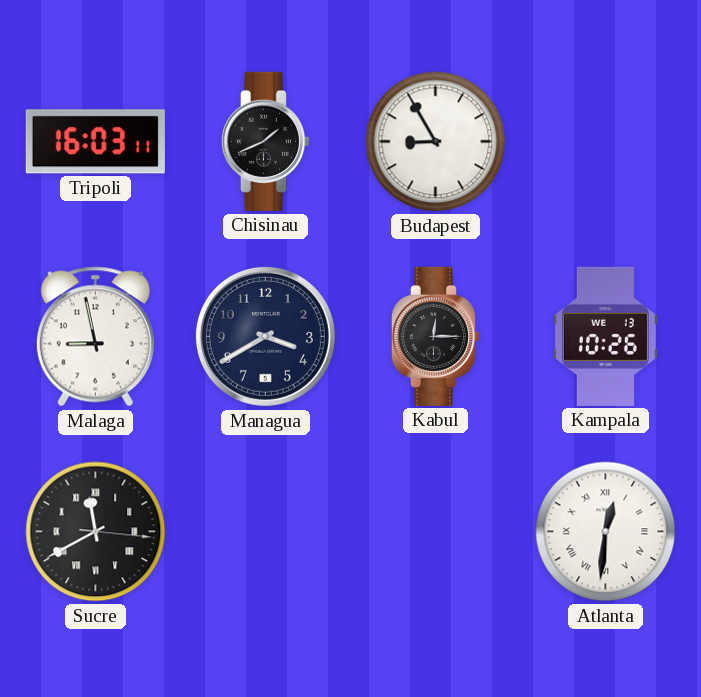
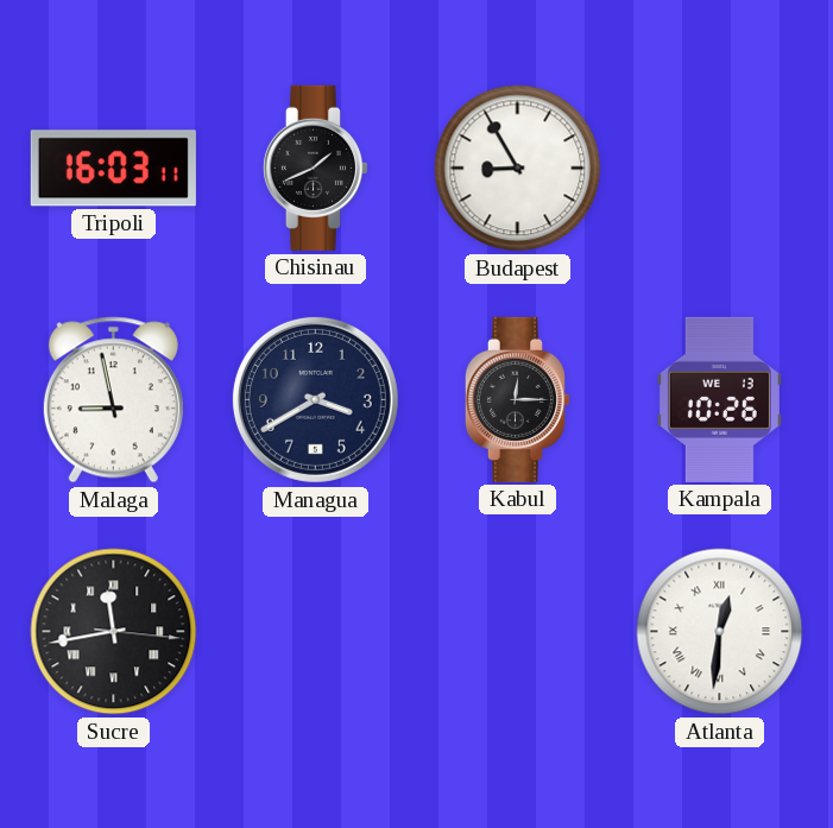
Sucre: 11:40 -> 11:43 (114, 632)
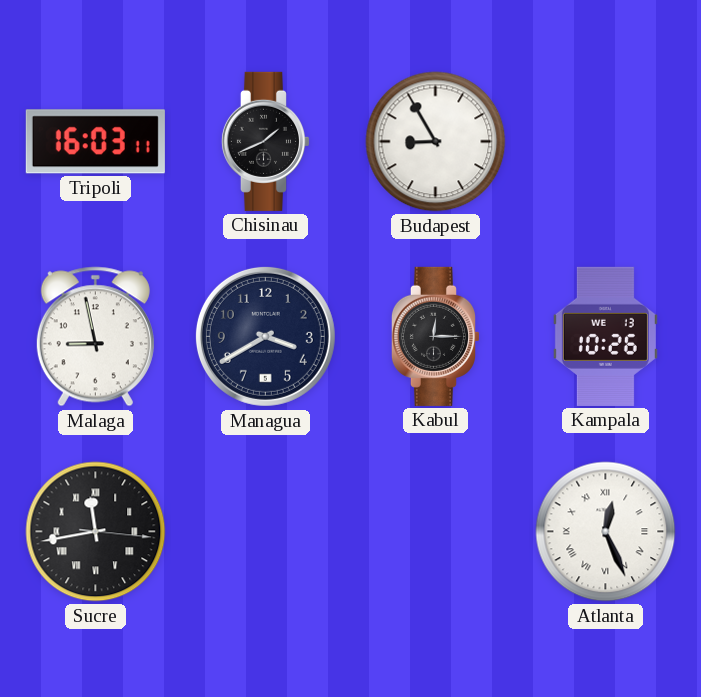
Atlanta: 12:31 -> 12:26 (606, 532)
